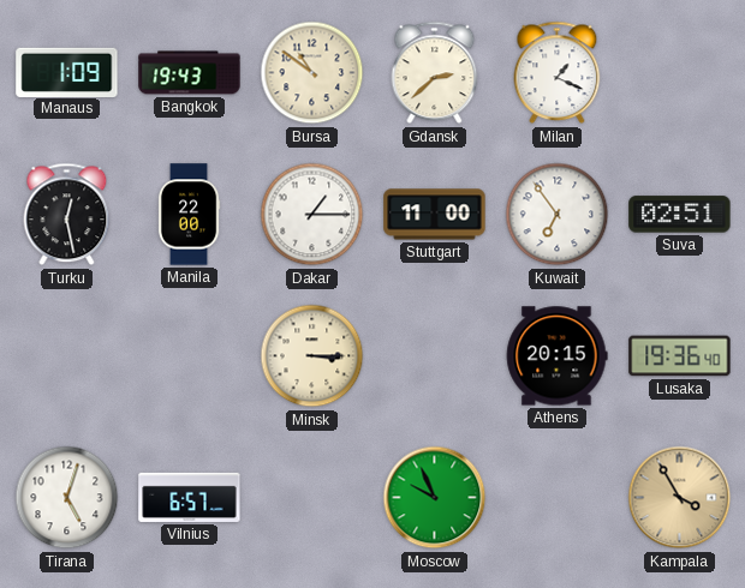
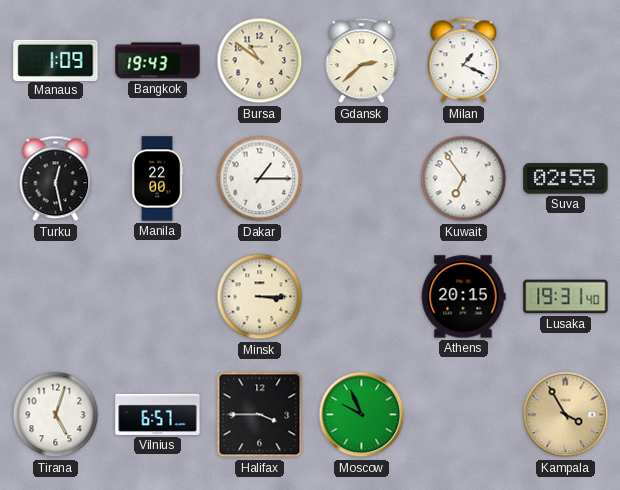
Stuttgart: 11:00 -> none (435, 215)
Suva: 02:51 -> 02:55 (566, 179)
Lusaka: 19:36 -> 19:31 (566, 297)
Halifax: none -> 3:45 (260, 415)
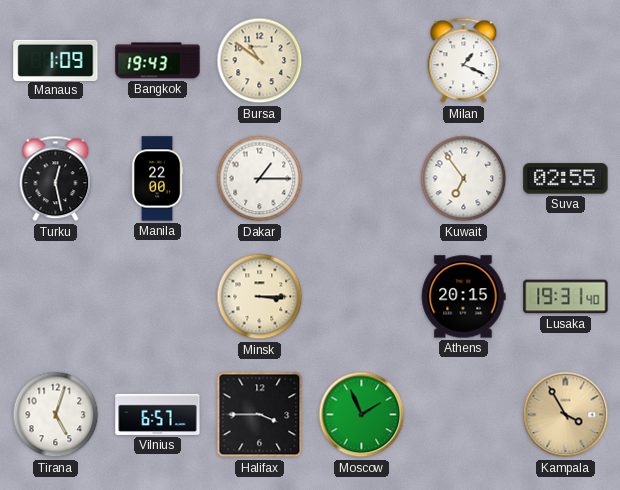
Gdansk: 2:38 -> none (362, 61)
Moscow: 9:56 -> 1:56 (362, 415)
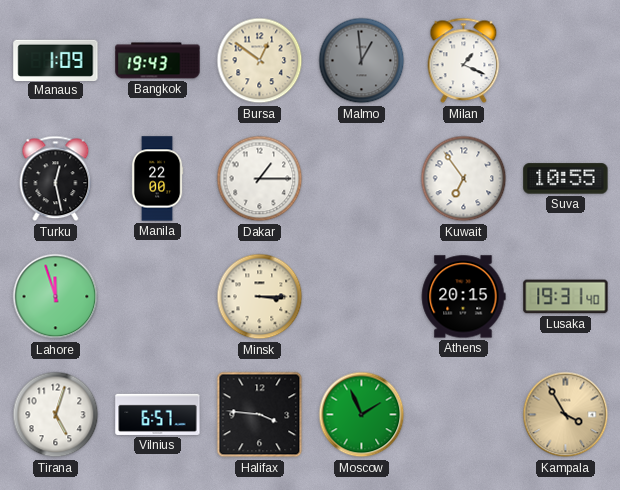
Bursa: 10:51 -> 12:51 (260, 61)
Malmo: none -> 12:59 (362, 61)
Suva: 02:55 -> 10:55 (566, 179)
Lahore: none -> 11:57 (56, 297)
Halifax: 3:45 -> 3:46 (260, 415)
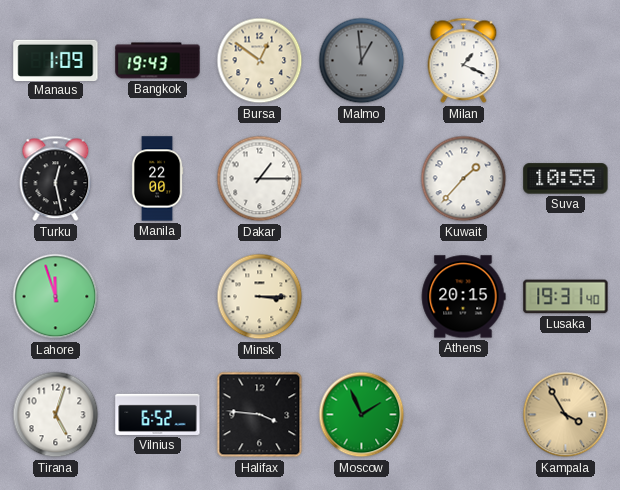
Kuwait: 6:54 -> 1:37 (464, 179)
Vilnius: 6:57 -> 6:52 (158, 414)
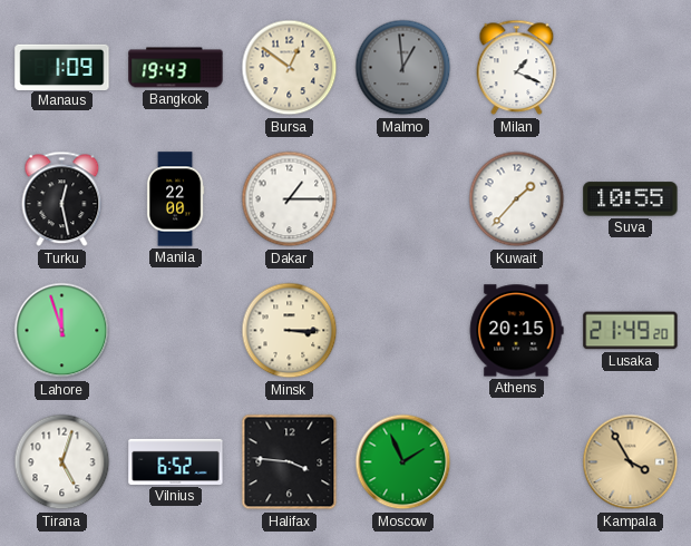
Lusaka: 19:31 -> 21:49 (631, 331)
